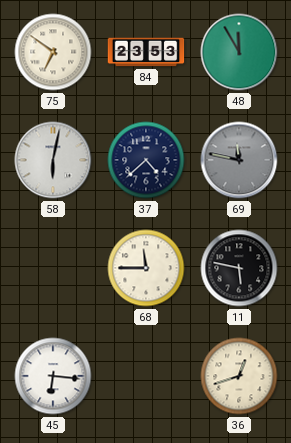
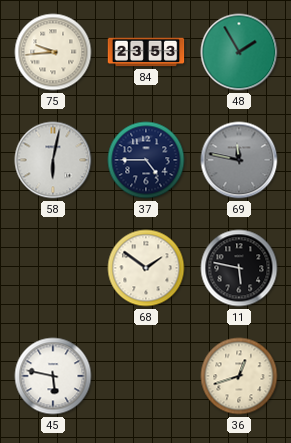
75: 6:51 -> 9:44 (53, 52)
48: 11:55 -> 1:55 (239, 52)
37: 4:38 -> 4:45 (146, 160)
68: 11:45 -> 1:51 (146, 268)
45: 6:16 -> 5:47 (53, 376)
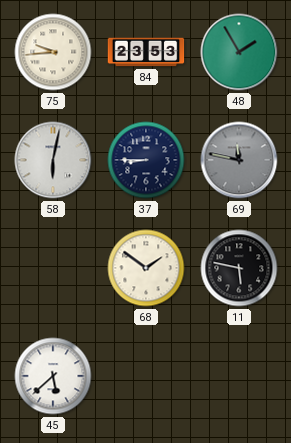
37: 4:45 -> 8:45 (146, 160)
45: 5:47 -> 5:38 (53, 376)
36: 12:42 -> none (239, 376)
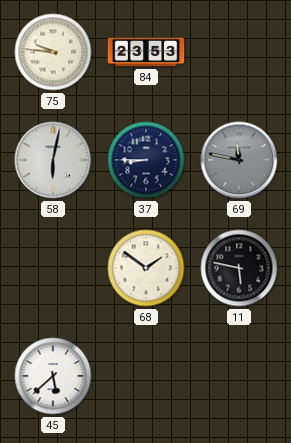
75: 9:44 -> 9:46 (53, 52)
48: 1:55 -> none (239, 52)
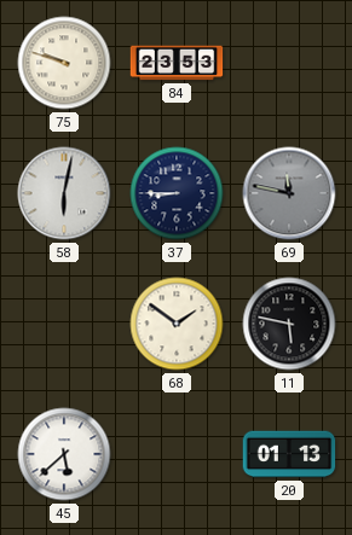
75: 9:46 -> 9:48 (64, 63)
20: none -> 01:13 (289, 454)
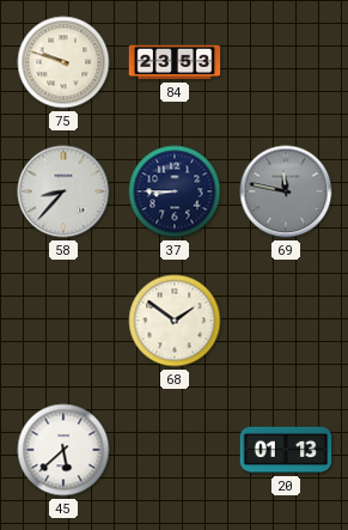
58: 6:02 -> 8:37 (63, 191)
11: 5:47 -> none (289, 324)
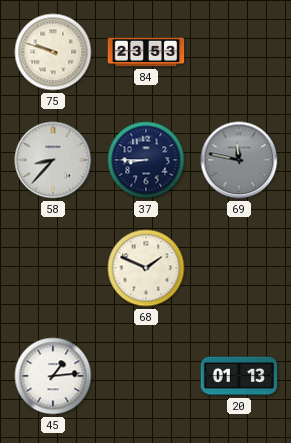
68: 1:51 -> 1:49 (146, 268)
45: 5:38 -> 1:14 (53, 376)
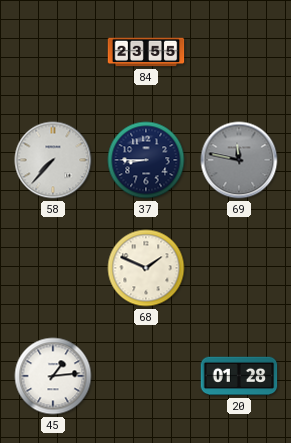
75: 9:48 -> none (53, 52)
84: 23:53 -> 23:55 (146, 52)
58: 8:37 -> 7:37 (53, 160)
20: 01:13 -> 01:28 (239, 376)
